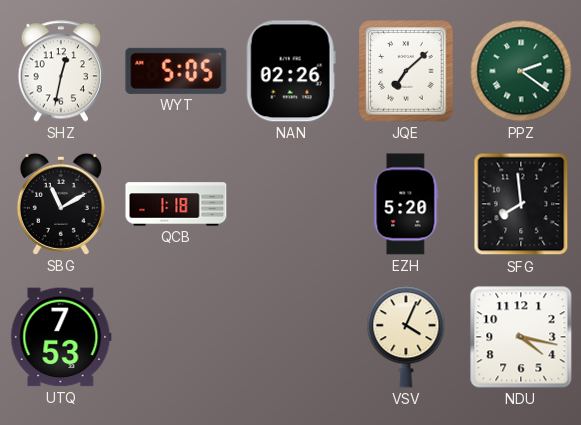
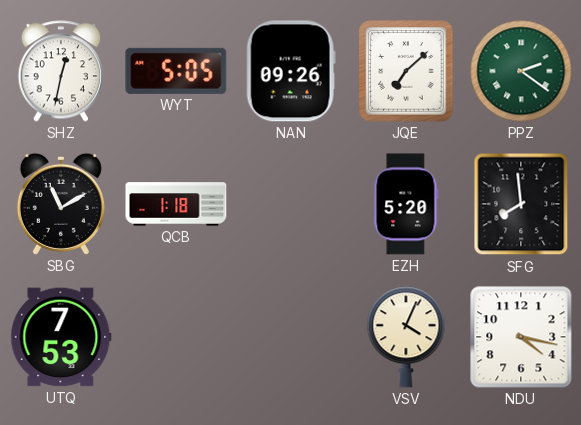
NAN: 02:26 -> 09:26 (291, 71)
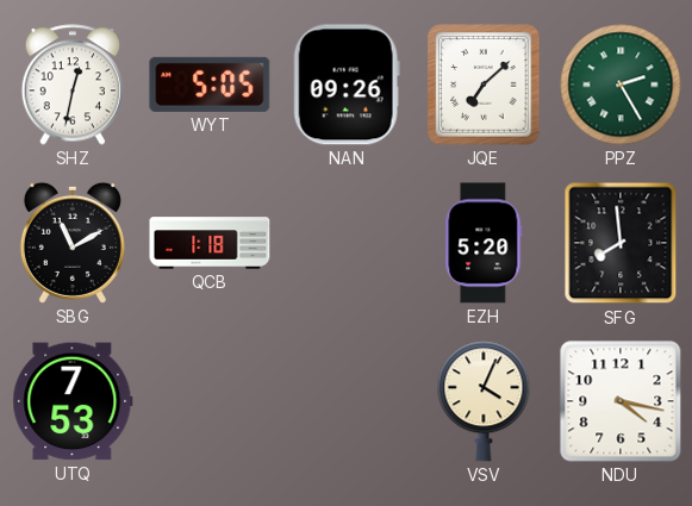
PPZ: 2:21 -> 2:25 (621, 85)
